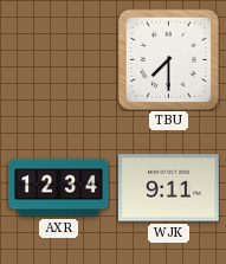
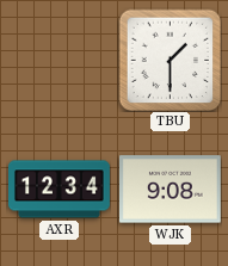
TBU: 7:30 -> 1:30 (170, 60)
WJK: 9:11 -> 9:08 (170, 190)
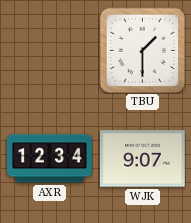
WJK: 9:08 -> 9:07 (142, 159)
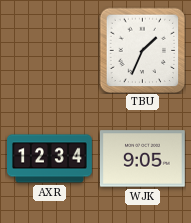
TBU: 1:30 -> 1:34 (142, 50)
WJK: 9:07 -> 9:05 (142, 159)
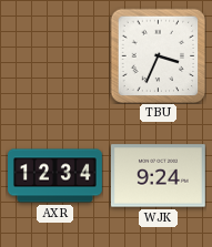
TBU: 1:34 -> 3:34 (158, 55)
WJK: 9:05 -> 9:24 (158, 176)
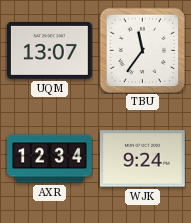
UQM: none -> 13:07 (49, 50)
TBU: 3:34 -> 11:36 (142, 50)
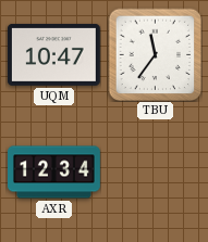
UQM: 13:07 -> 10:47 (53, 54)
WJK: 9:24 -> none (142, 159)
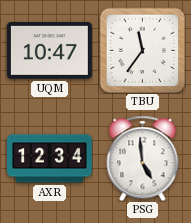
PSG: none -> 4:59 (143, 158)
